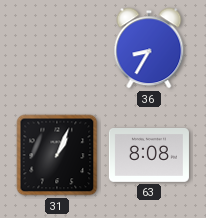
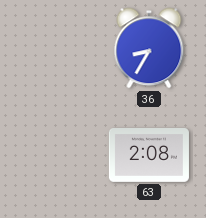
31: 1:04 -> none (57, 155)
63: 8:08 -> 2:08 (149, 156)
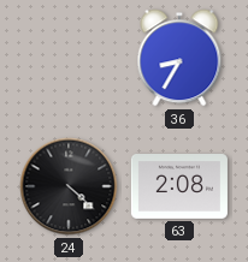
24: none -> 4:22 (69, 186)
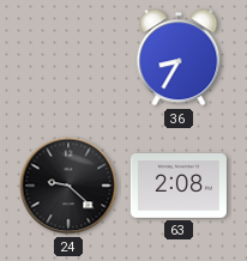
24: 4:22 -> 9:22 (68, 186)
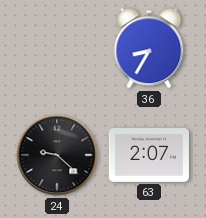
63: 2:08 -> 2:07 (149, 156)
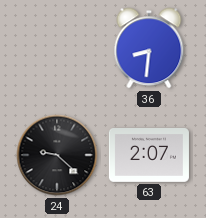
36: 8:35 -> 8:31 (149, 48)
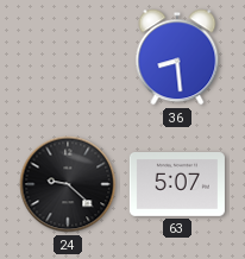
36: 8:31 -> 8:29 (177, 57)
63: 2:07 -> 5:07 (177, 185)
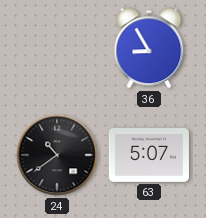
36: 8:29 -> 8:55 (149, 48)
24: 9:22 -> 10:39 (57, 155)
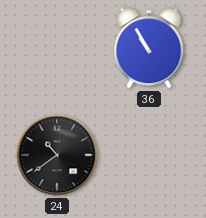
36: 8:55 -> 10:55 (149, 48)
63: 5:07 -> none (149, 156)
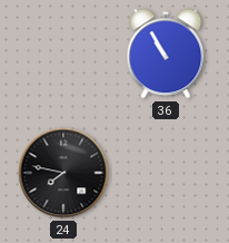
24: 10:39 -> 7:47 (63, 173)
